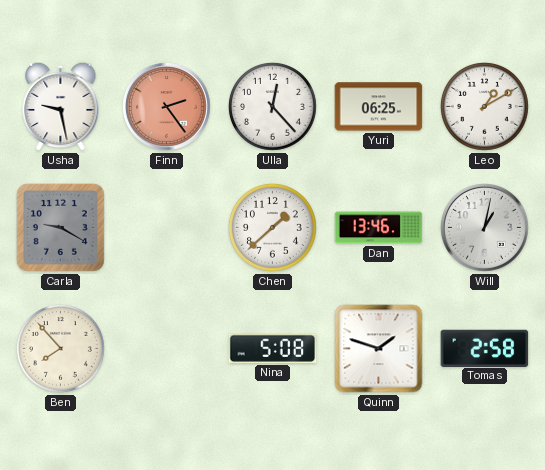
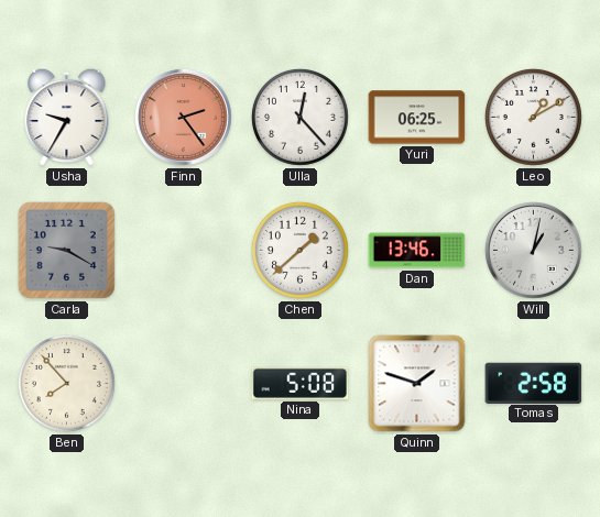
Usha: 9:28 -> 9:35 (67, 117)
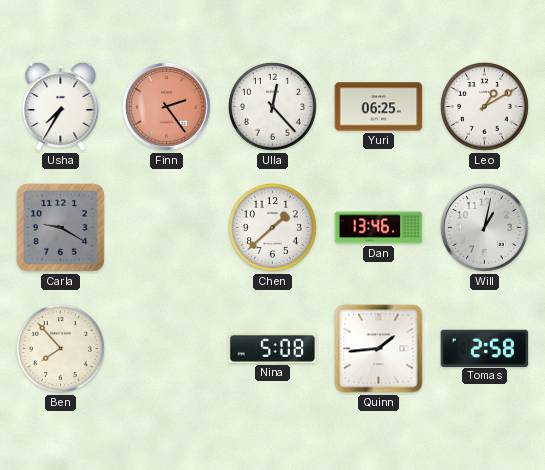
Usha: 9:35 -> 7:35 (61, 106)
Quinn: 1:48 -> 1:44 (379, 349)
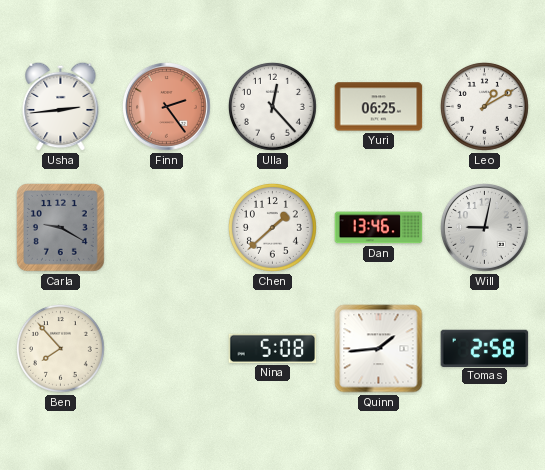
Usha: 7:35 -> 2:44 (61, 106)
Will: 1:02 -> 9:02 (485, 228)
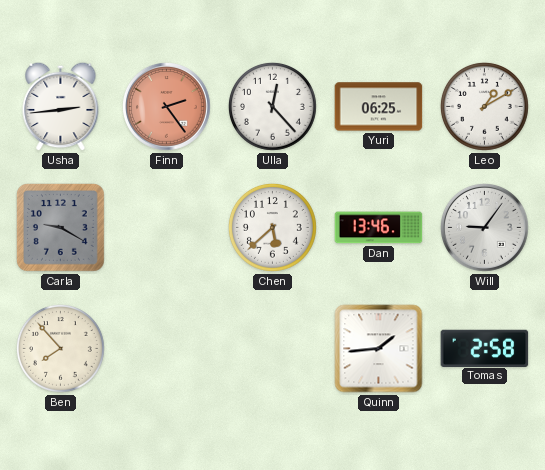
Chen: 1:38 -> 5:38 (272, 227)
Will: 9:02 -> 9:06 (485, 228)
Nina: 5:08 -> none (273, 348)
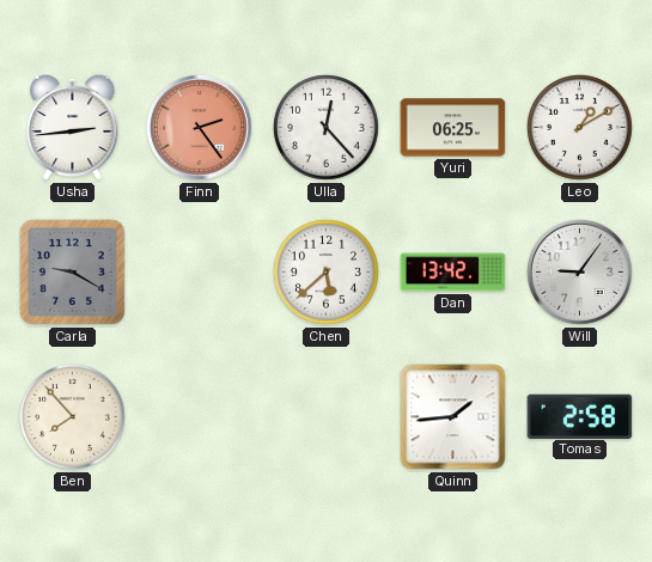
Dan: 13:46 -> 13:42 (453, 273)
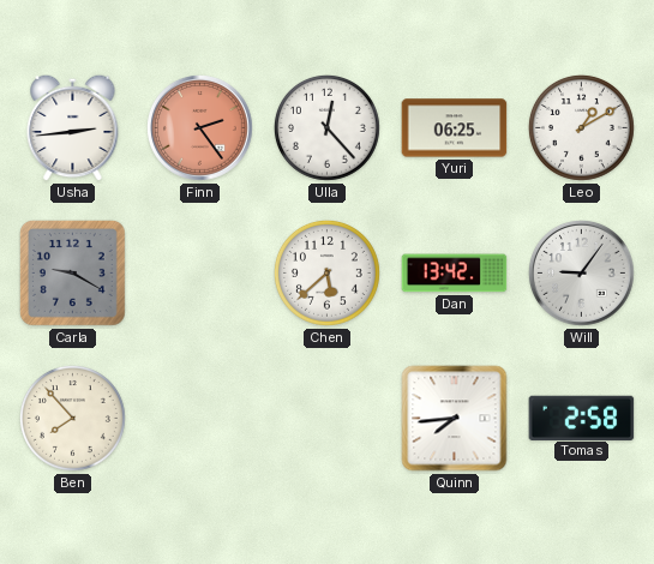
Quinn: 1:44 -> 7:44 (455, 419)
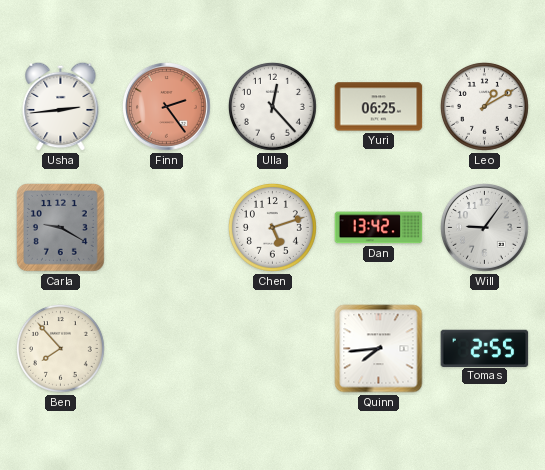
Chen: 5:38 -> 5:12 (272, 227)
Tomas: 2:58 -> 2:55 (485, 348)
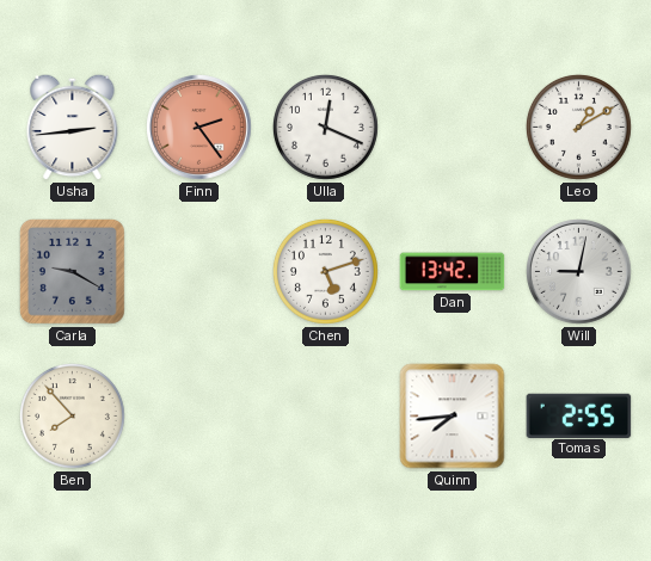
Ulla: 12:23 -> 12:19 (325, 127)
Yuri: 06:25 -> none (379, 107)
Will: 9:06 -> 9:02 (579, 272)
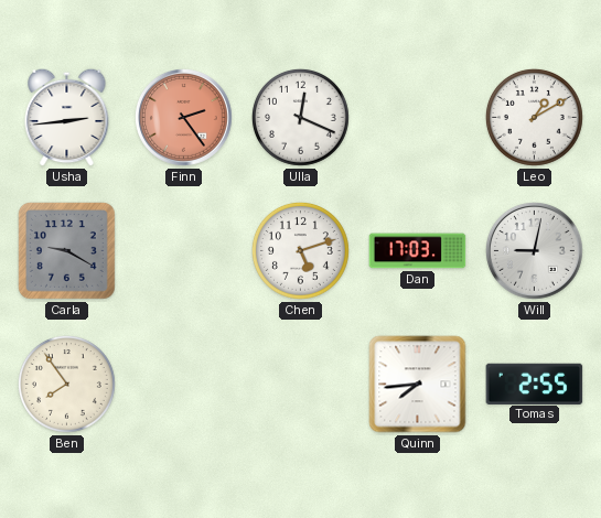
Dan: 13:42 -> 17:03 (418, 251)
Ben: 7:53 -> 7:54 (66, 384)
